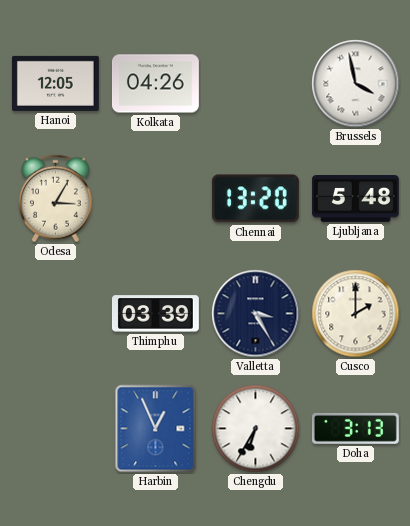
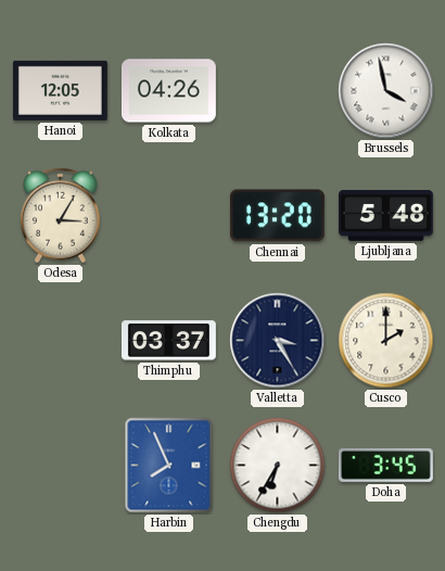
Thimphu: 03:39 -> 03:37 (168, 341)
Harbin: 12:56 -> 7:56 (169, 466)
Doha: 3:13 -> 3:45 (385, 466)
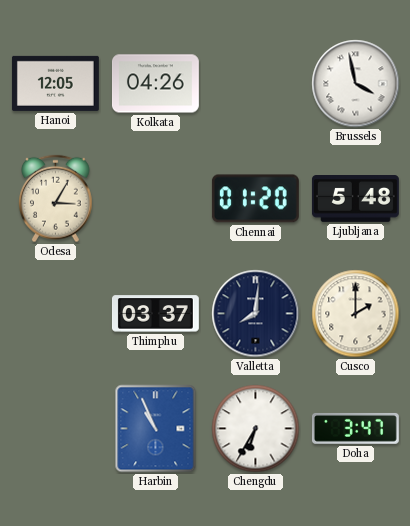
Chennai: 13:20 -> 01:20 (255, 199)
Valletta: 3:25 -> 8:01 (256, 314)
Harbin: 7:56 -> 10:56 (156, 429)
Doha: 3:45 -> 3:47 (355, 429)
